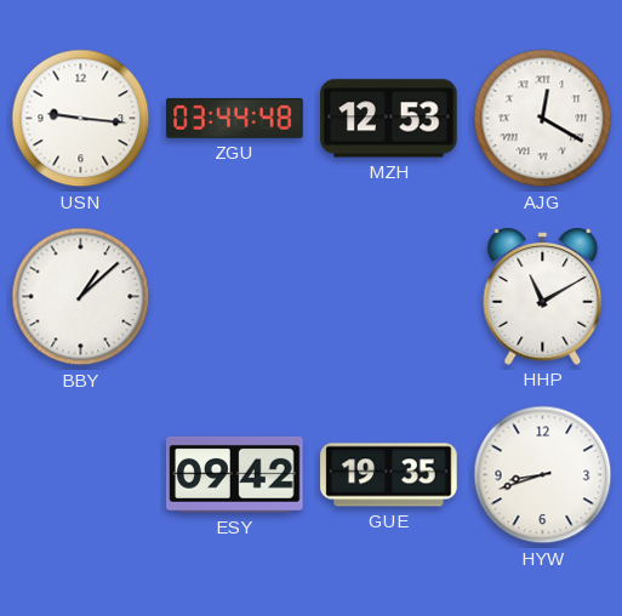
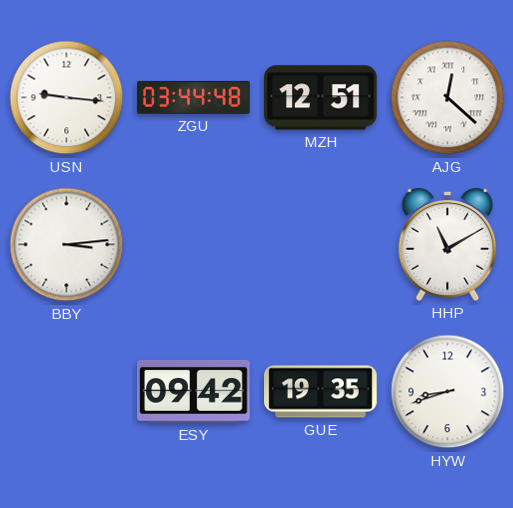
MZH: 12:53 -> 12:51 (321, 98)
AJG: 12:20 -> 12:22 (448, 98)
BBY: 1:08 -> 3:14 (67, 245)
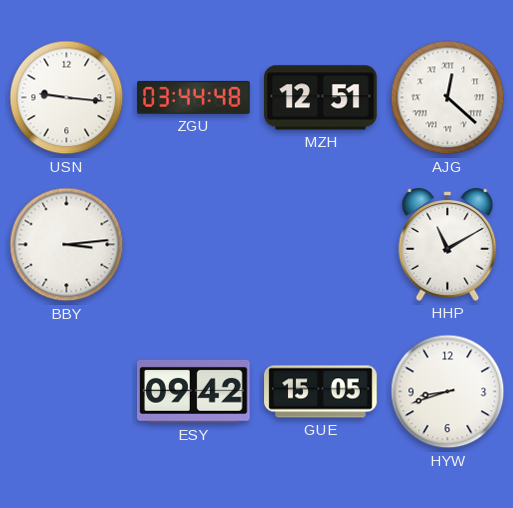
GUE: 19:35 -> 15:05 (321, 392)
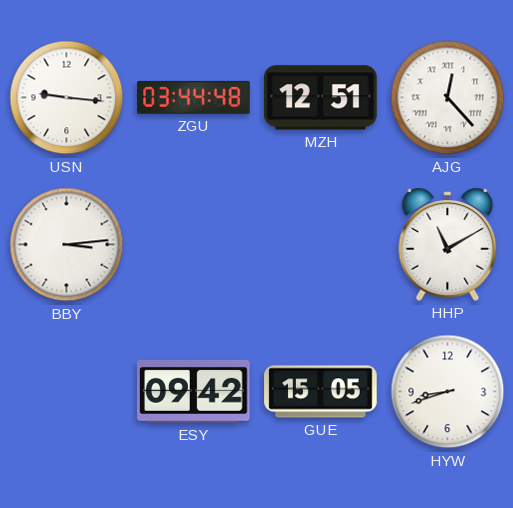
AJG: 12:22 -> 12:23 (448, 98)
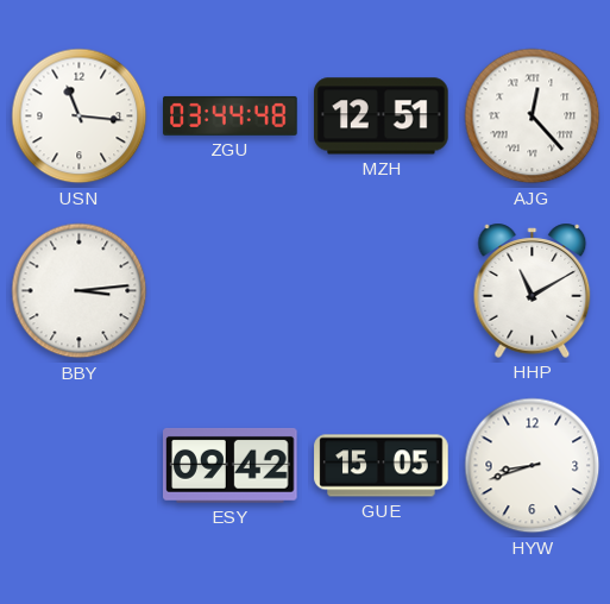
USN: 9:16 -> 11:16 (80, 117)
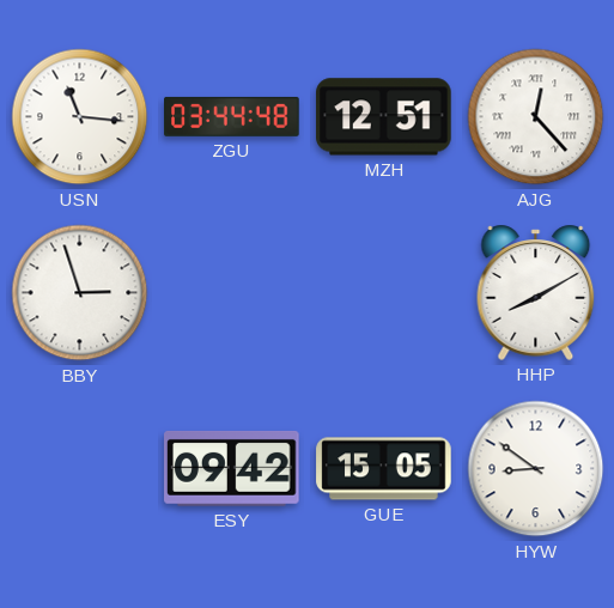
BBY: 3:14 -> 2:57 (80, 293)
HHP: 11:10 -> 8:10 (536, 292)
HYW: 8:42 -> 8:51 (536, 469)
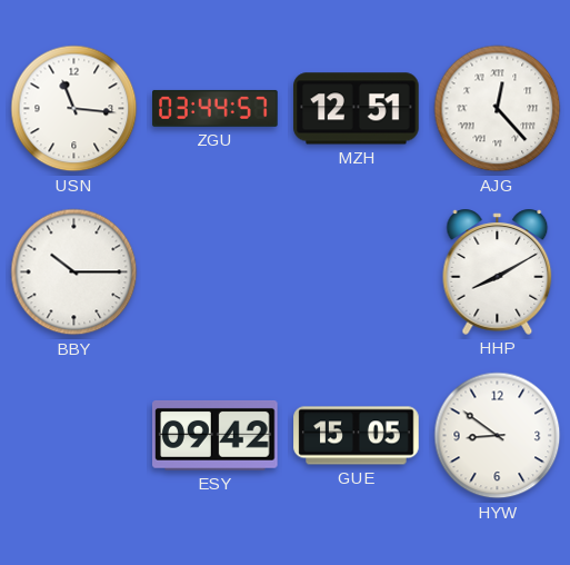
ZGU: 03:44:48 -> 03:44:57 (216, 108)
BBY: 2:57 -> 10:15 (74, 272)
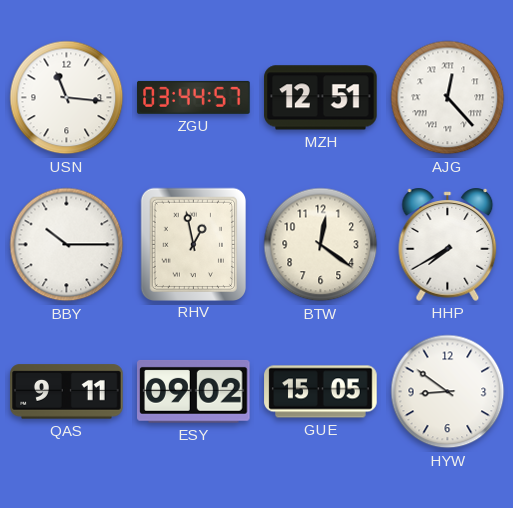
RHV: none -> 12:58 (193, 244)
BTW: none -> 12:21 (321, 245)
HHP: 8:10 -> 7:40 (448, 244)
QAS: none -> 9:11 (67, 392)
ESY: 09:42 -> 09:02 (194, 391)
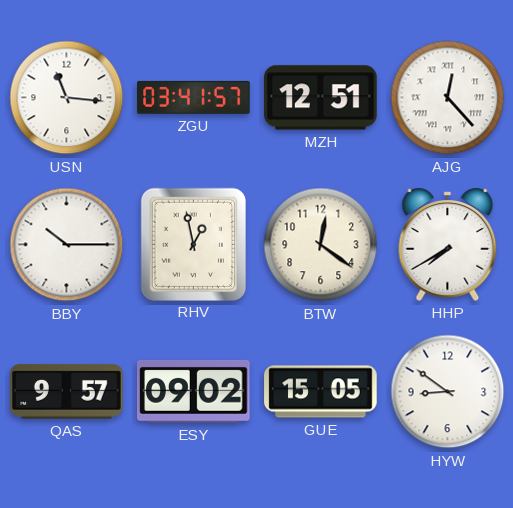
ZGU: 03:44 -> 03:41 (194, 97)
QAS: 9:11 -> 9:57 (67, 392)
